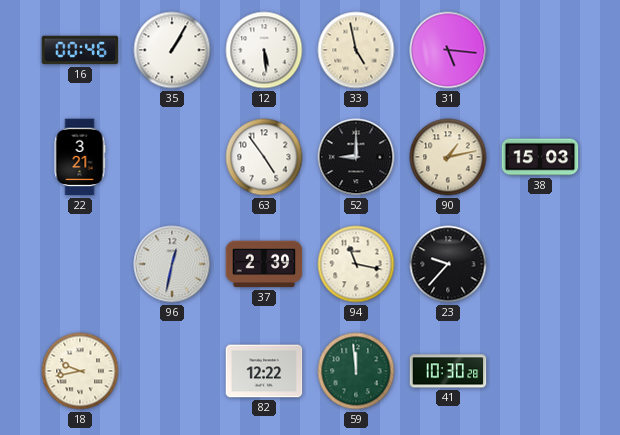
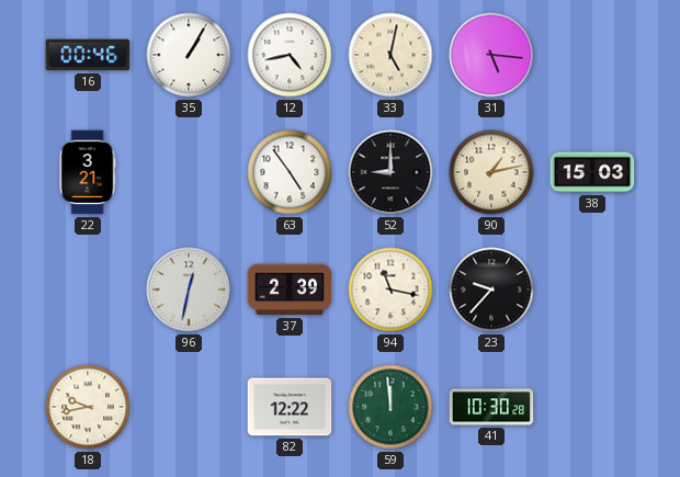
12: 5:29 -> 4:43 (290, 55)
33: 4:58 -> 5:02 (390, 55)
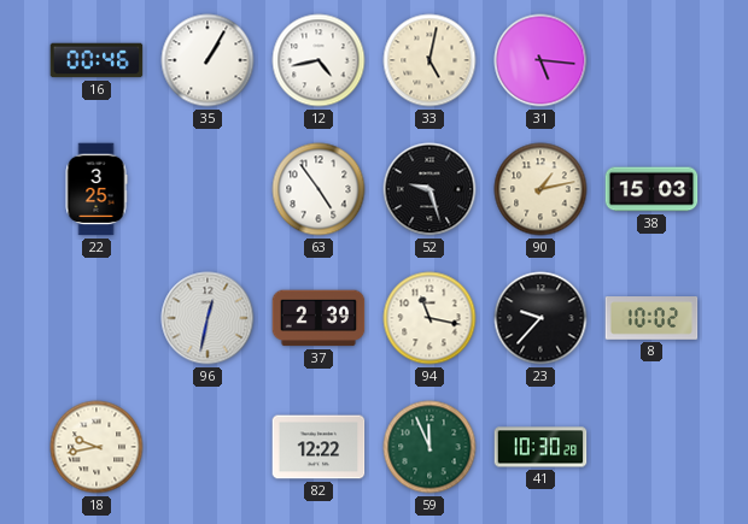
22: 3:21 -> 3:25 (97, 189)
52: 9:00 -> 9:27 (429, 189)
8: none -> 10:02 (651, 319)
59: 11:59 -> 11:56 (429, 447)
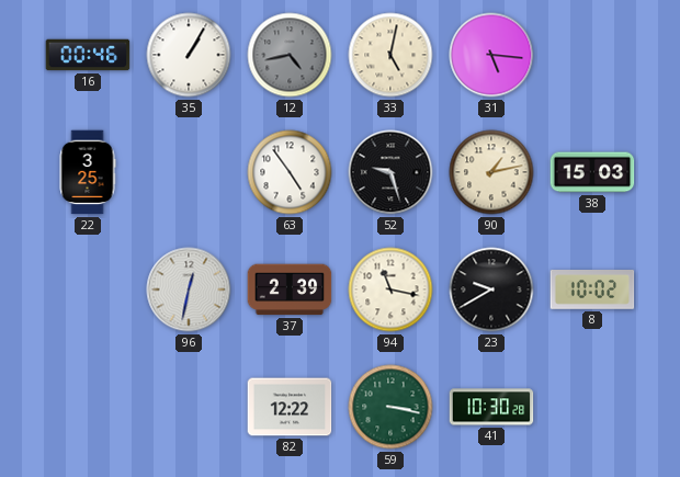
12 dial: white -> grey (290, 55)
23: 9:37 -> 9:40 (491, 289)
18: 9:43 -> none (97, 447)
59: 11:56 -> 3:17 (390, 407)
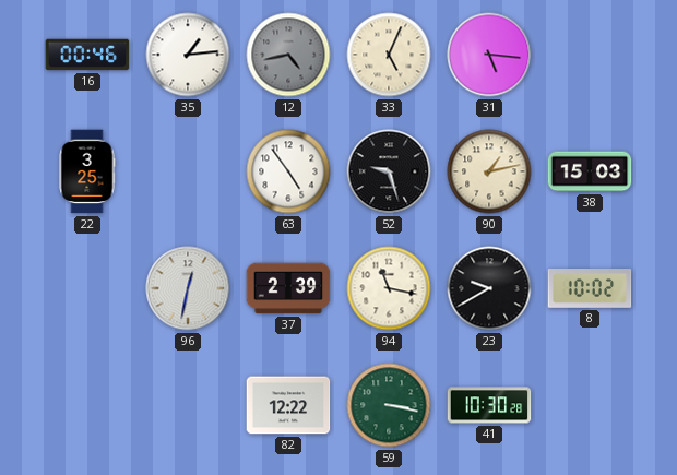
35: 1:05 -> 1:14 (188, 55)
33: 5:02 -> 5:04 (389, 55)
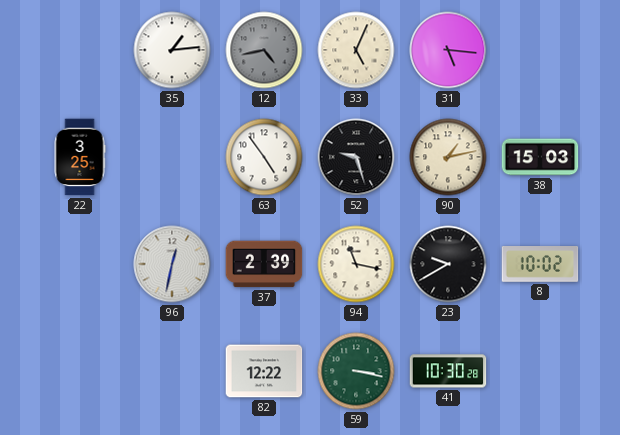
16: 00:46 -> none (87, 55)
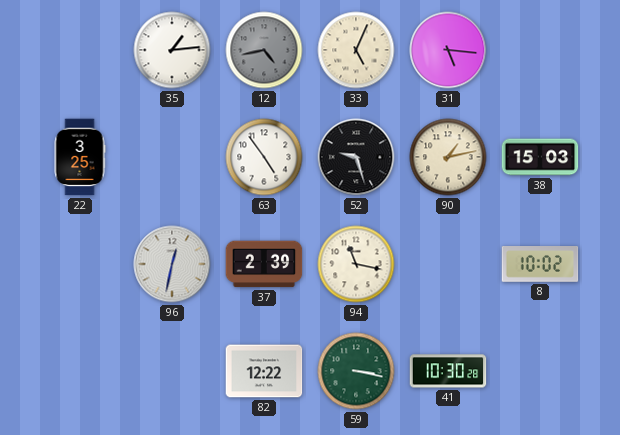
23: 9:40 -> none (448, 264)
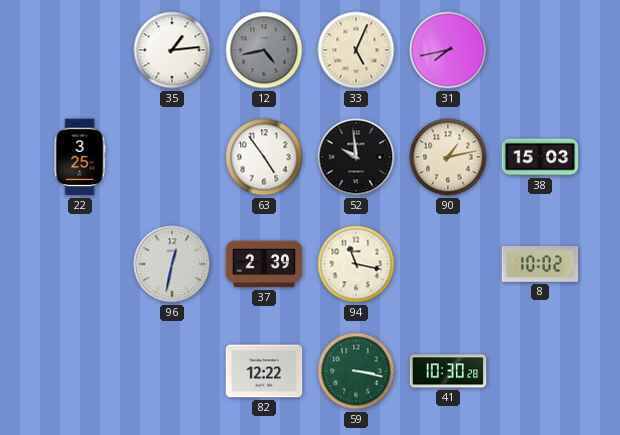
31: 5:16 -> 7:43 (448, 50)
52: 9:27 -> 9:59 (356, 157)
